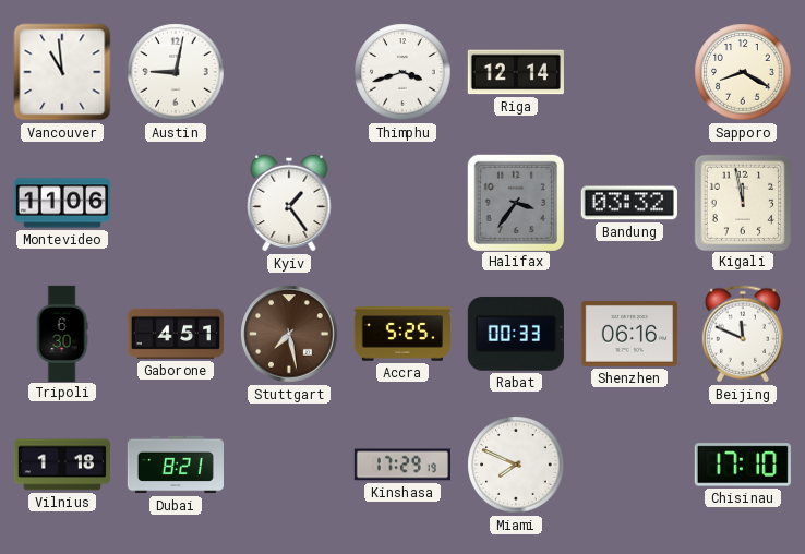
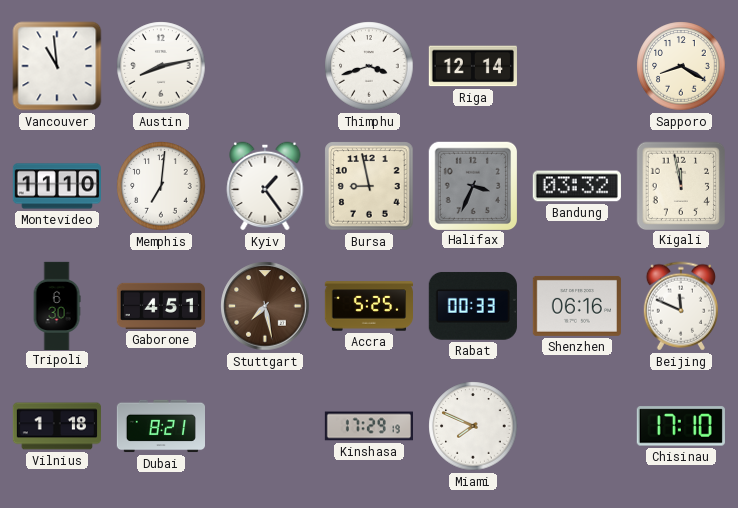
Austin: 9:02 -> 8:13 (161, 66)
Montevideo: 11:06 -> 11:10 (56, 186)
Memphis: none -> 7:01 (161, 186)
Bursa: none -> 8:58 (369, 186)
Halifax: 3:36 -> 3:34 (472, 185)
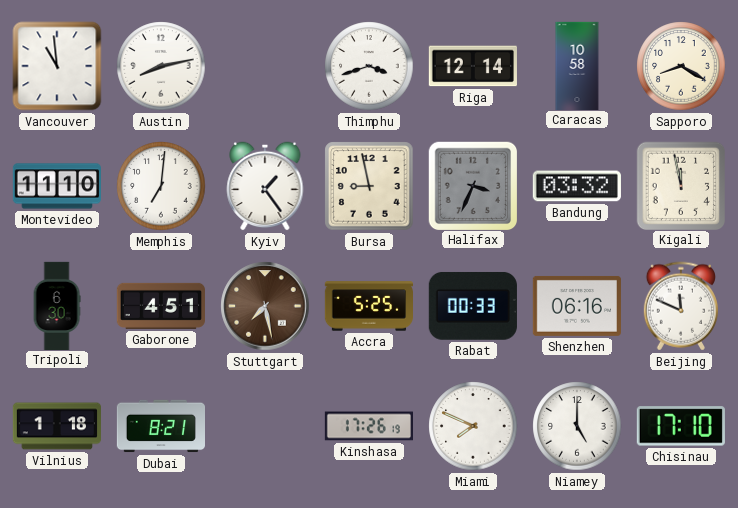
Caracas: none -> 10:58 (577, 65)
Kinshasa: 17:29 -> 17:26 (368, 426)
Niamey: none -> 5:00 (577, 426)
